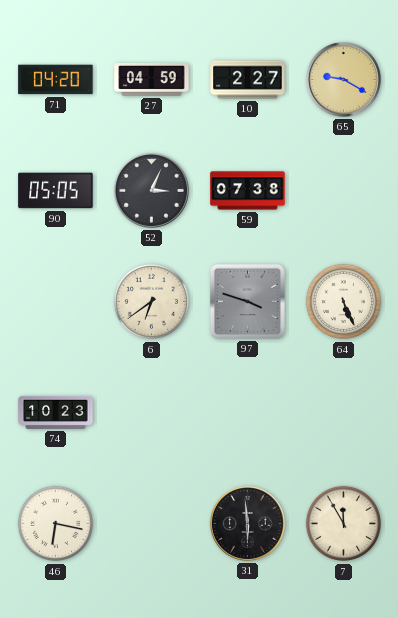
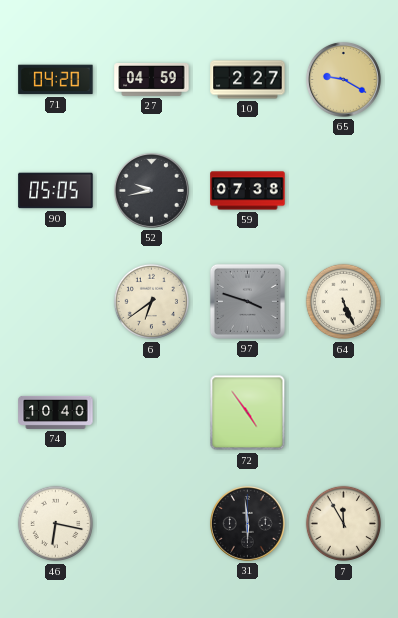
52: 3:04 -> 9:43 (151, 190)
74: 10:23 -> 10:40 (56, 412)
72: none -> 4:54 (248, 413)
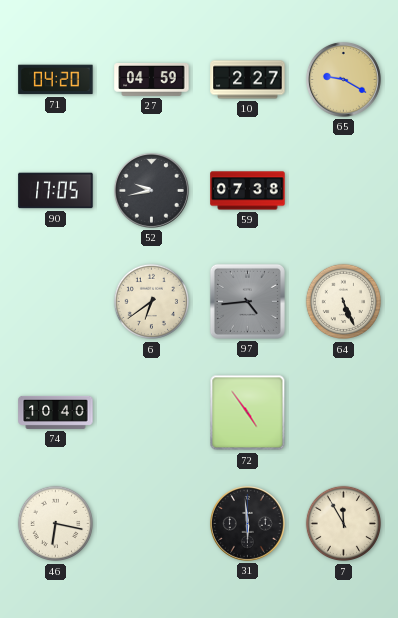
90: 05:05 -> 17:05 (56, 191)
97: 3:48 -> 4:44 (247, 301)
